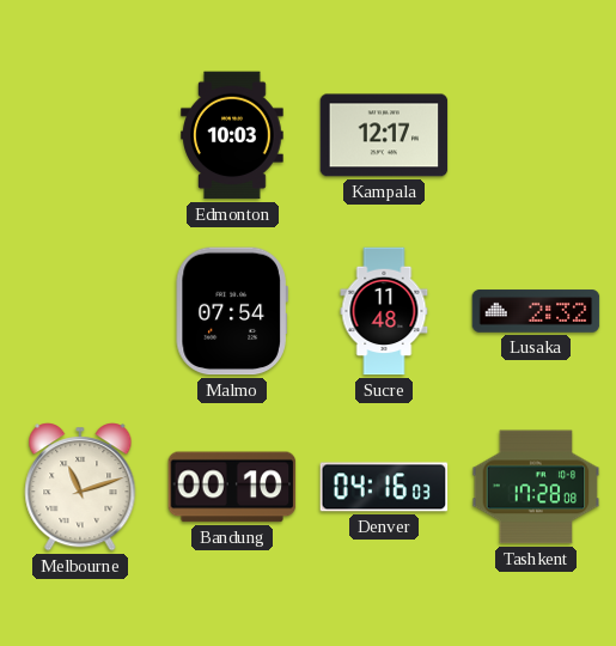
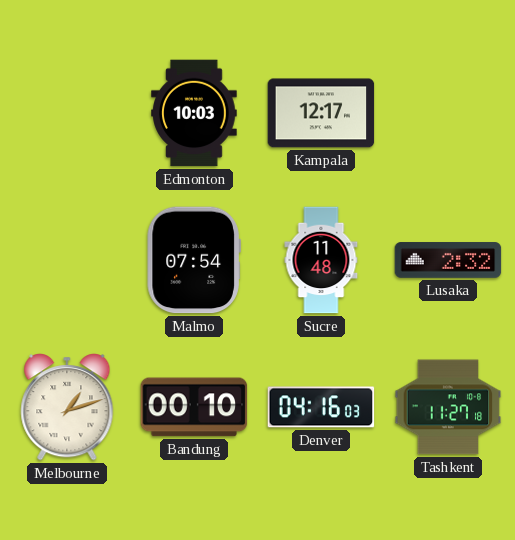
Melbourne: 11:12 -> 1:12 (67, 407)
Tashkent: 17:28 -> 11:27 (448, 407)
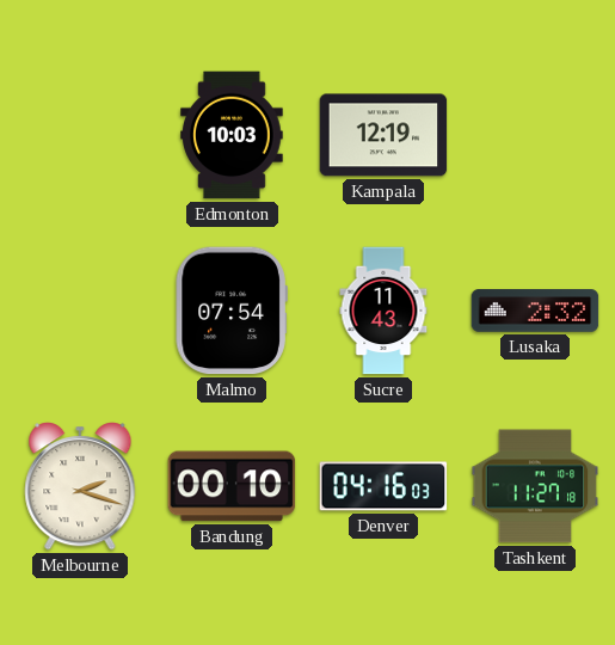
Kampala: 12:17 -> 12:19 (383, 135)
Sucre: 11:48 -> 11:43 (383, 311)
Melbourne: 1:12 -> 2:18 (80, 486)
